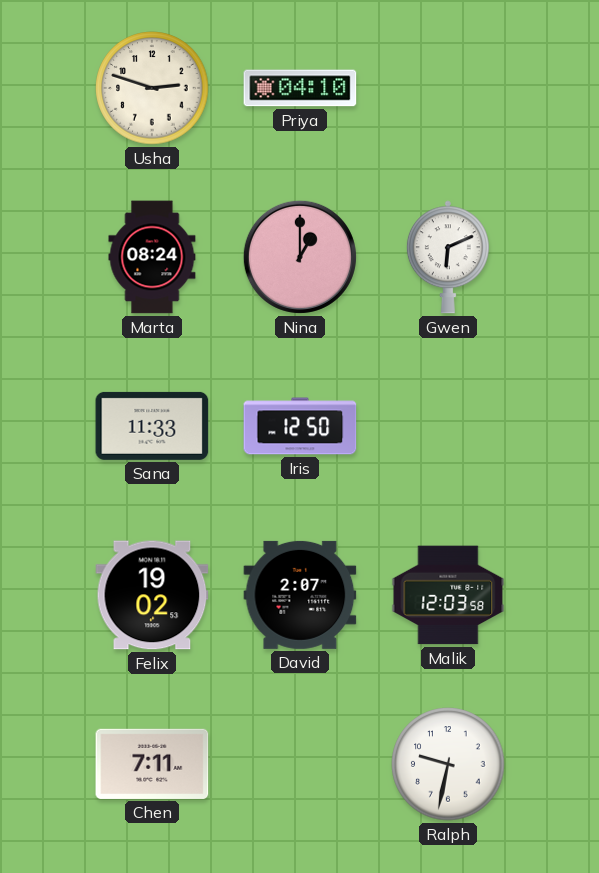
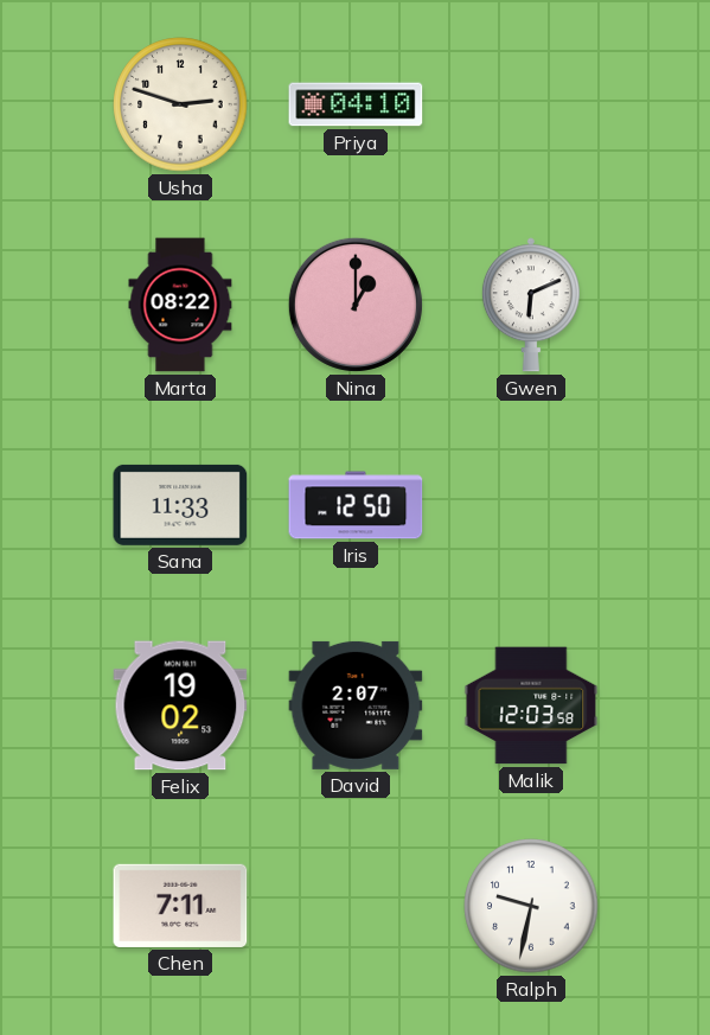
Marta: 08:24 -> 08:22 (180, 305)
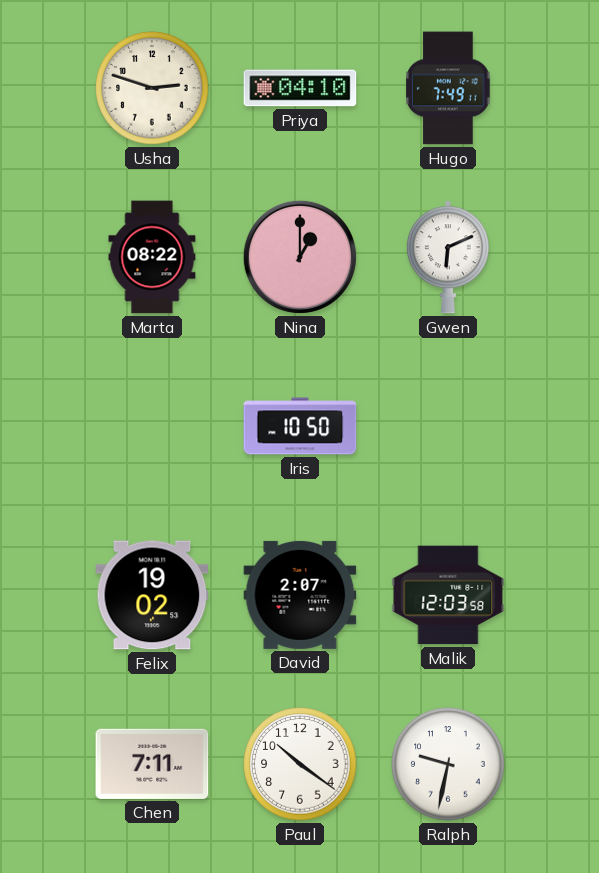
Hugo: none -> 7:49 (448, 88)
Sana: 11:33 -> none (180, 505)
Iris: 12:50 -> 10:50 (300, 426)
Paul: none -> 10:21 (300, 764)
